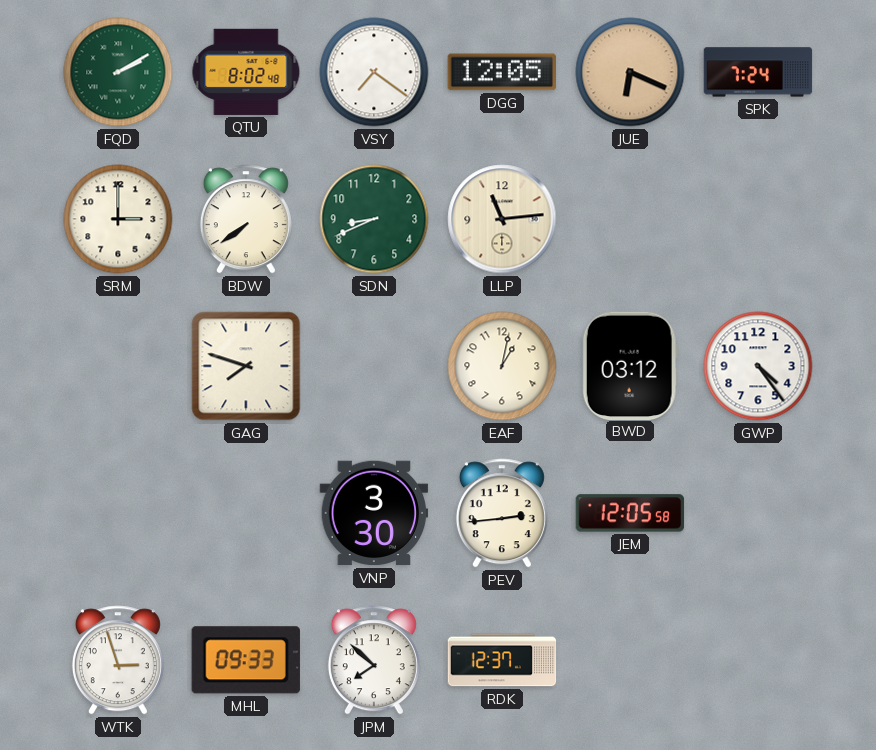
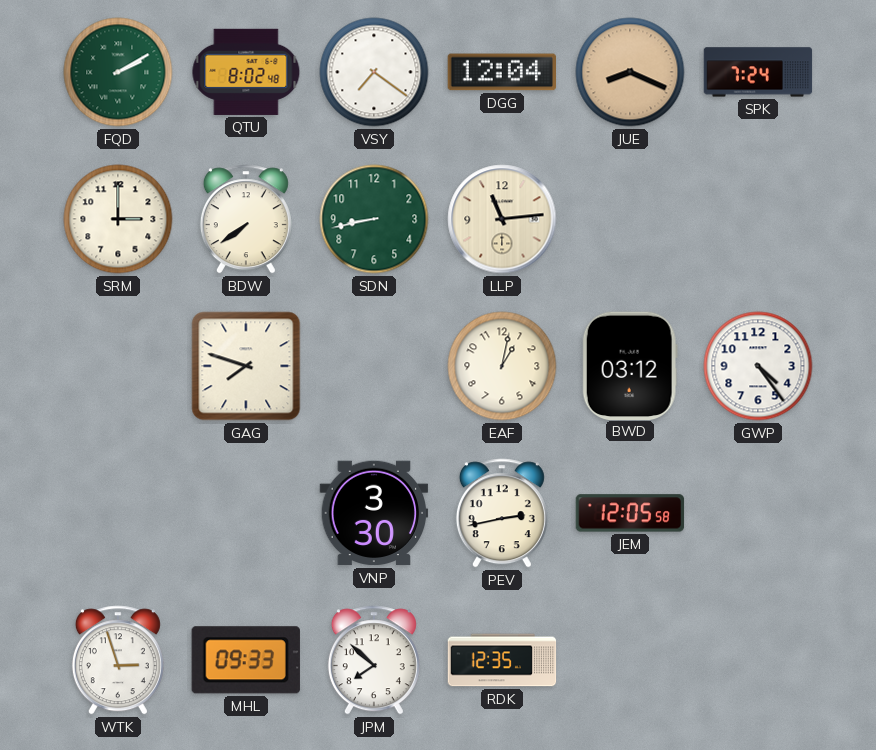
DGG: 12:05 -> 12:04 (501, 72)
JUE: 6:19 -> 8:19 (630, 72)
SDN: 8:41 -> 8:43 (374, 219)
PEV: 2:44 -> 2:43 (502, 513)
RDK: 12:37 -> 12:35 (502, 660)
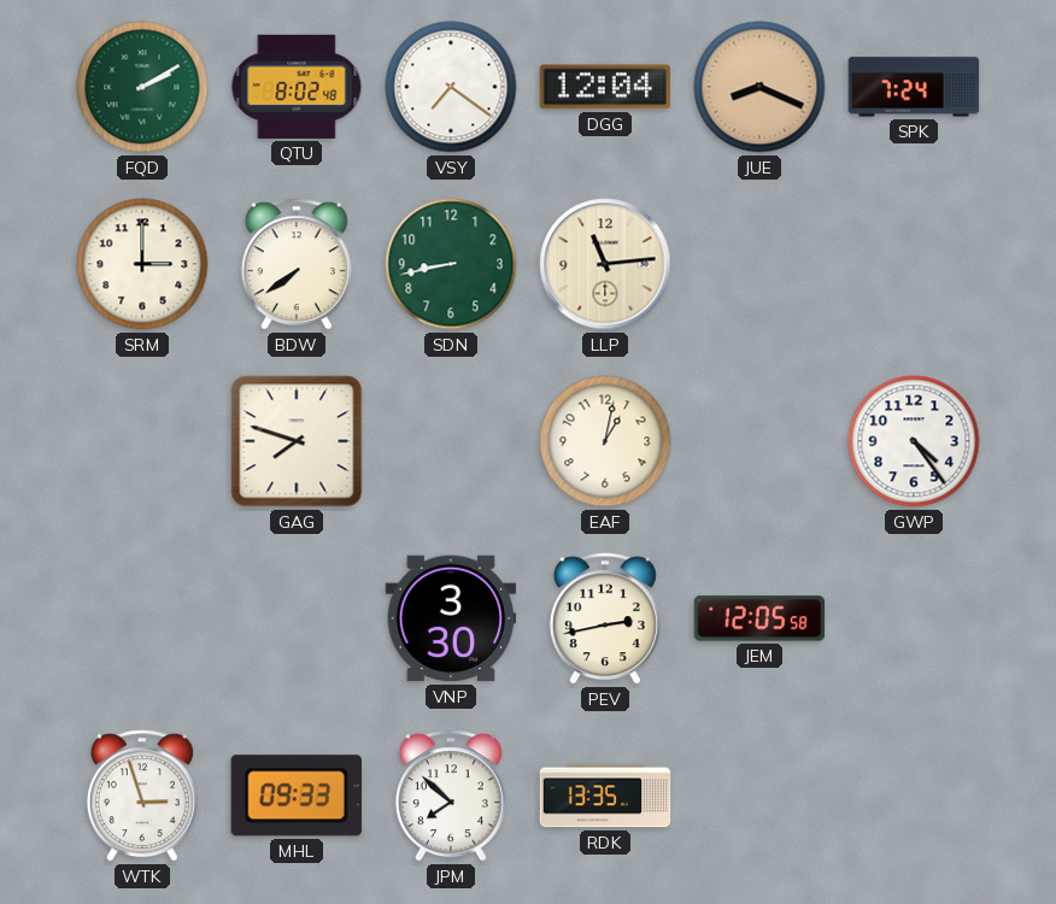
BWD: 03:12 -> none (630, 365)
RDK: 12:35 -> 13:35 (605, 796)
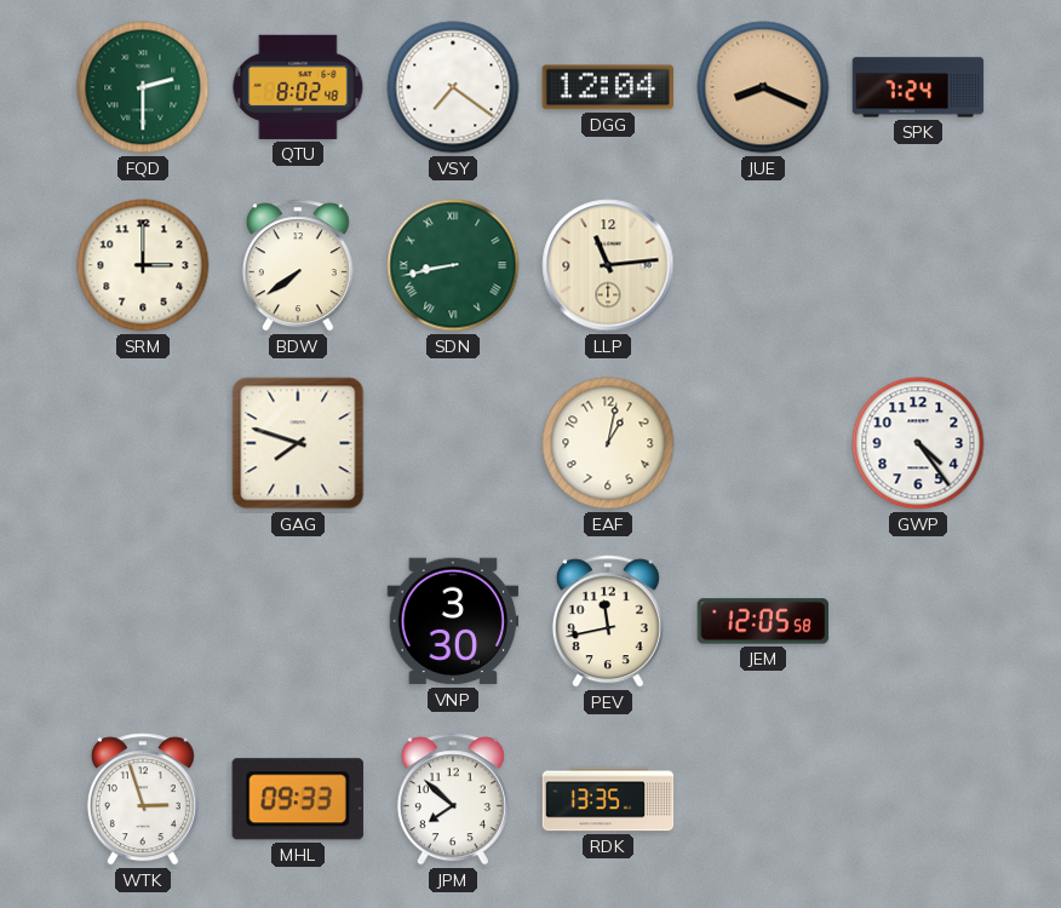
FQD: 2:10 -> 2:30 (143, 87)
SDN numerals: Arabic -> Roman (453, 265)
PEV: 2:43 -> 11:43 (608, 621)
